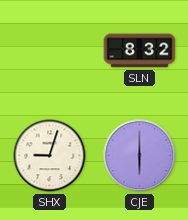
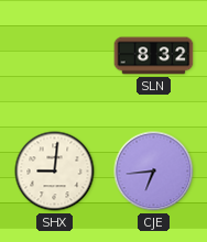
SHX: 9:03 -> 9:01 (55, 172)
CJE: 6:00 -> 6:44 (154, 172)
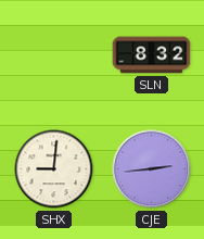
CJE: 6:44 -> 2:44 (152, 169)
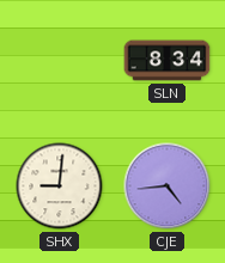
SLN: 8:32 -> 8:34 (168, 61)
CJE: 2:44 -> 4:44 (168, 186)
